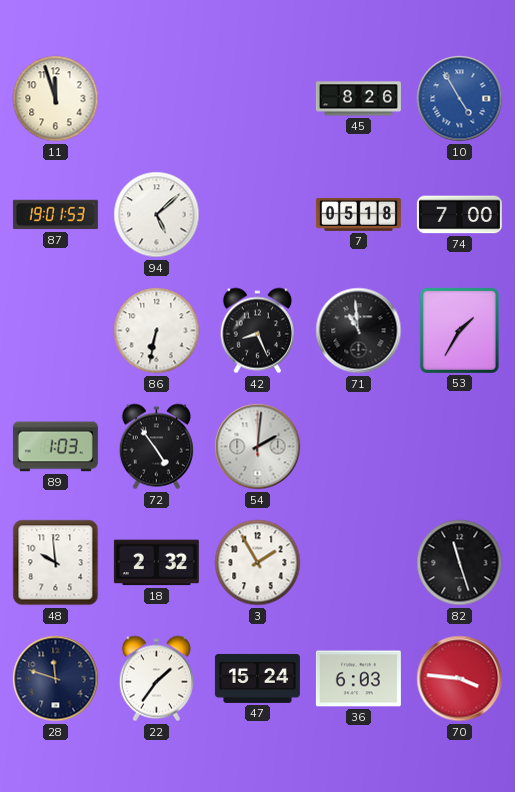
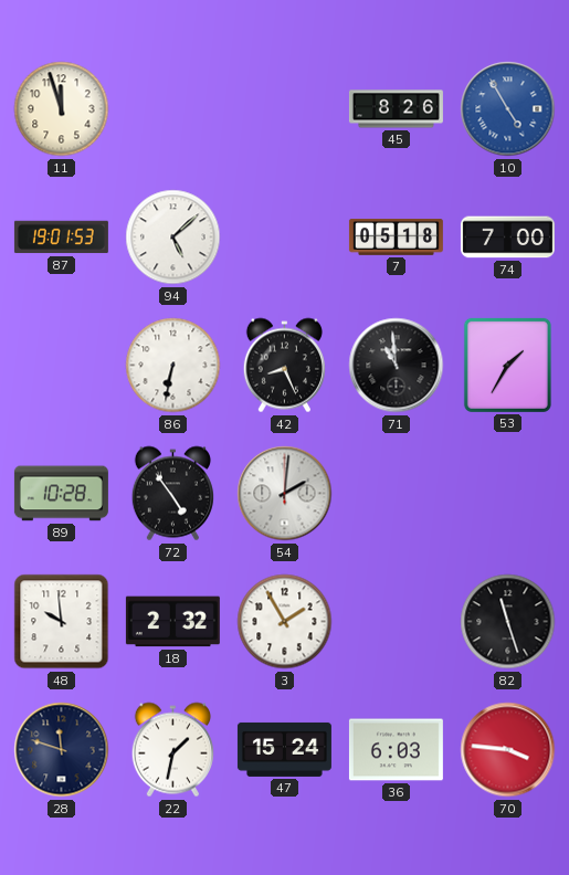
89: 1:03 -> 10:28 (61, 494)
22: 1:36 -> 1:32 (172, 750)
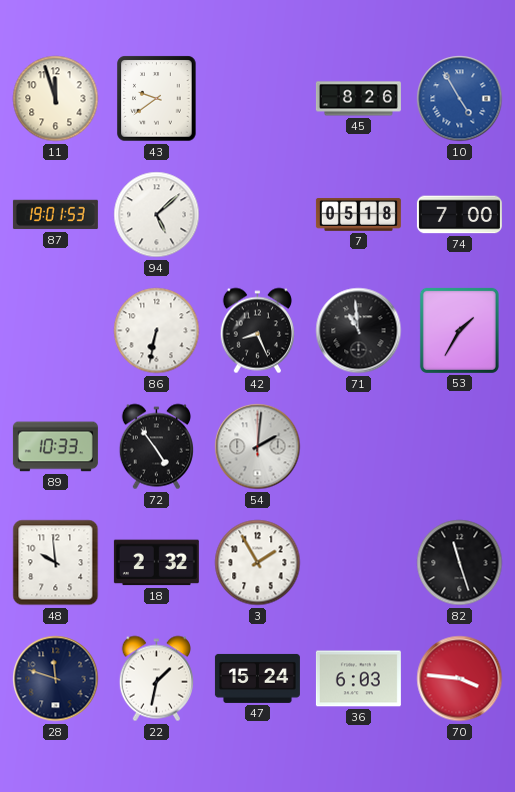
43: none -> 9:39 (157, 99)
89: 10:28 -> 10:33 (55, 447)
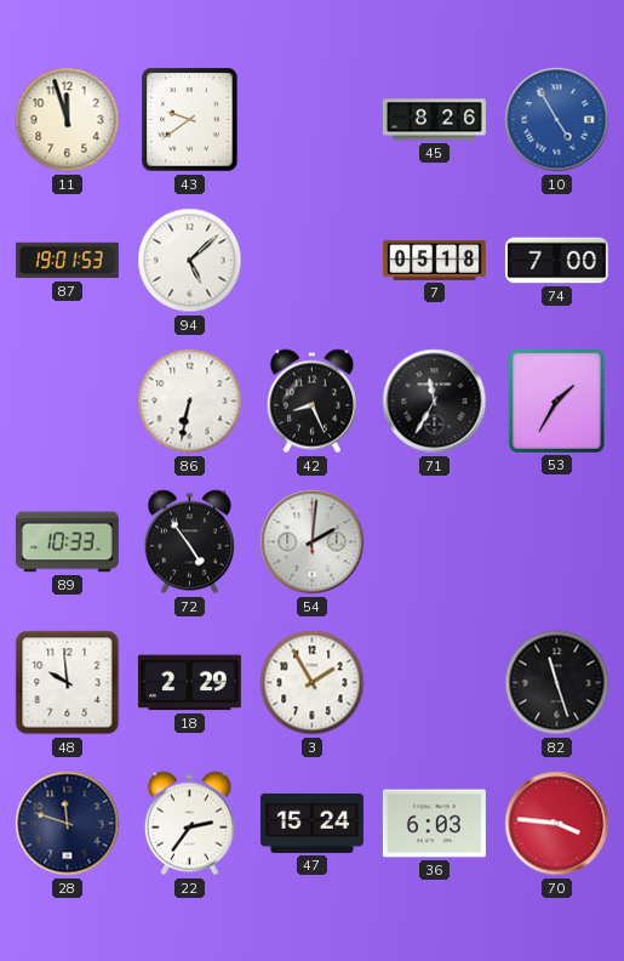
71: 10:59 -> 11:35 (435, 402)
18: 2:32 -> 2:29 (189, 683)
22: 1:32 -> 2:36 (189, 824)
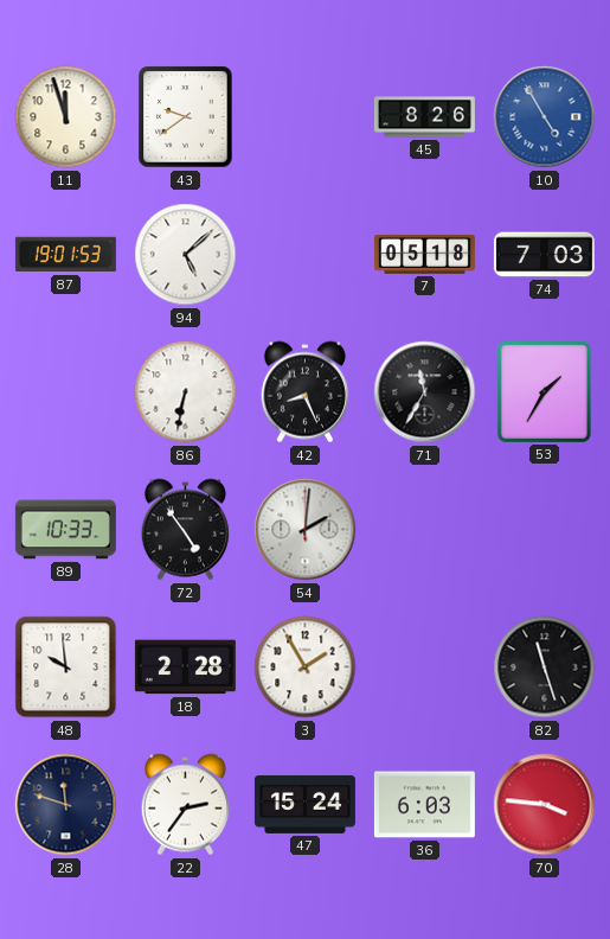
74: 7:00 -> 7:03 (544, 255)
18: 2:29 -> 2:28 (185, 667)
